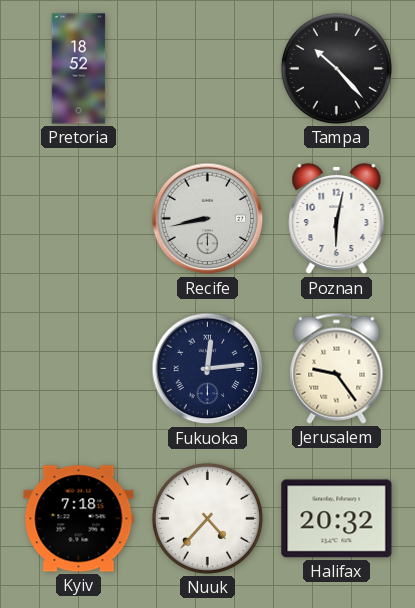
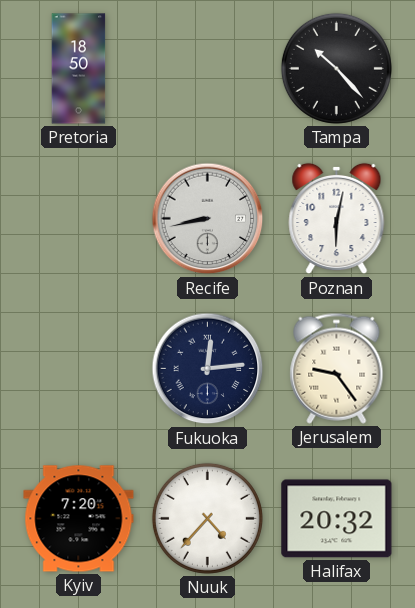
Pretoria: 18:52 -> 18:50 (79, 69)
Kyiv: 7:18 -> 7:20 (79, 519)
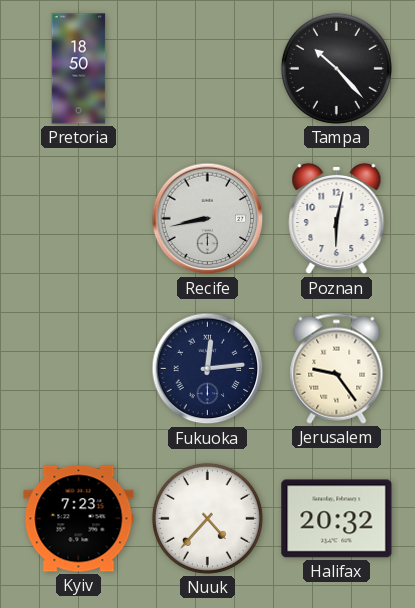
Kyiv: 7:20 -> 7:23 (79, 519)
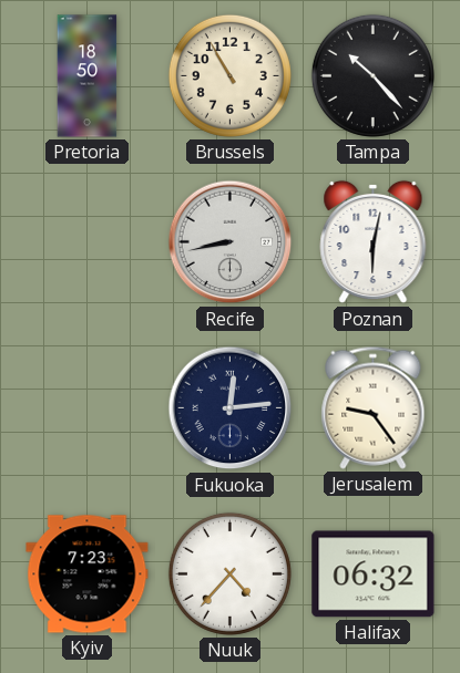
Brussels: none -> 10:55 (229, 75)
Halifax: 20:32 -> 06:32 (374, 574)
